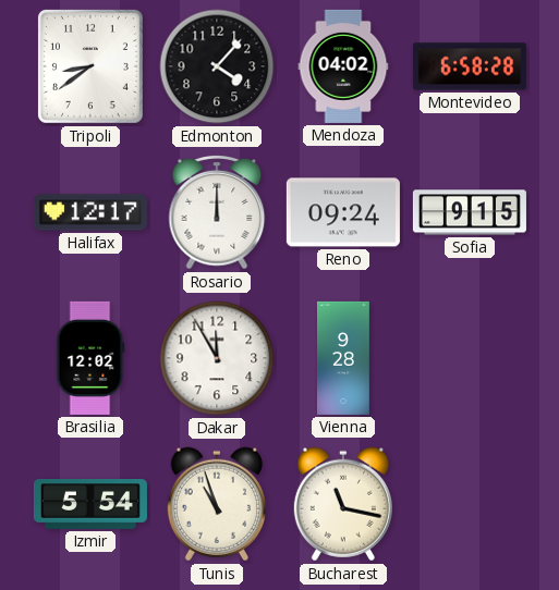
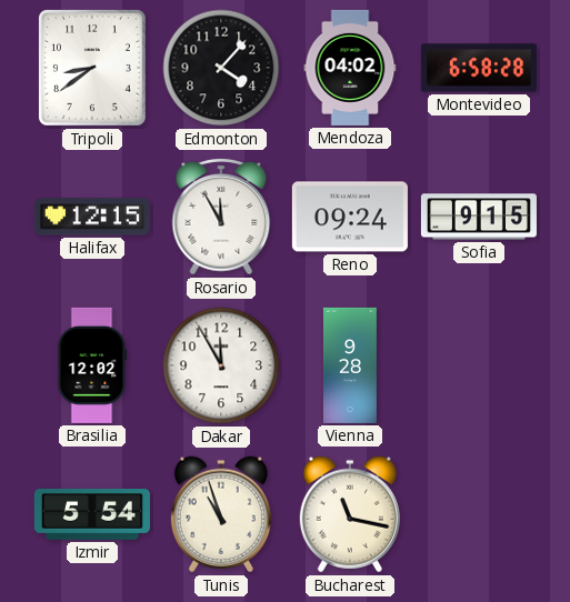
Halifax: 12:17 -> 12:15 (92, 217)
Rosario: 12:00 -> 11:55 (221, 217)
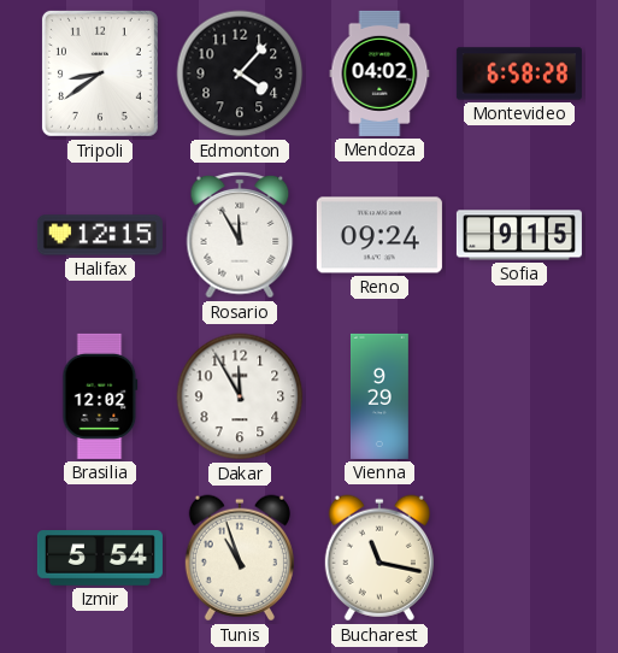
Vienna: 9:28 -> 9:29 (381, 396)
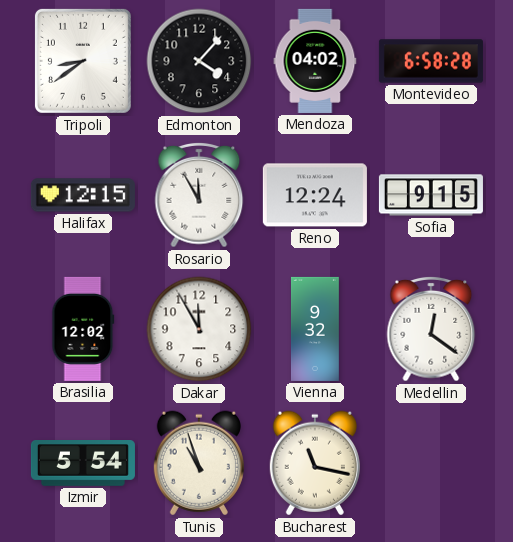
Reno: 09:24 -> 12:24 (315, 195)
Vienna: 9:29 -> 9:32 (316, 329)
Medellin: none -> 12:21 (431, 329)
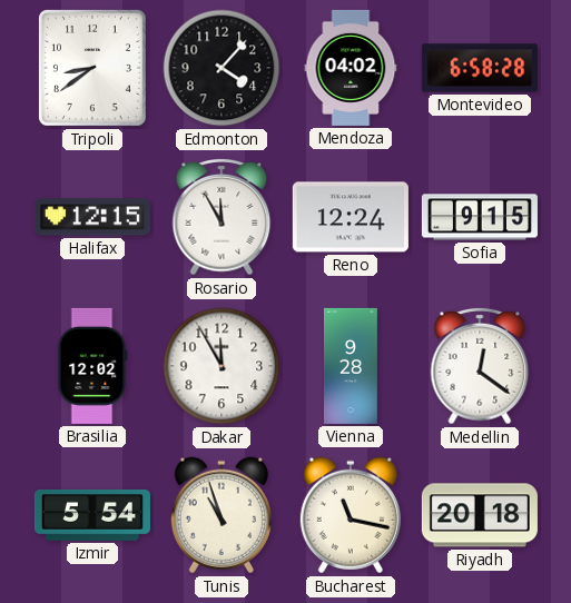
Vienna: 9:32 -> 9:28 (352, 366)
Riyadh: none -> 20:18 (480, 515)
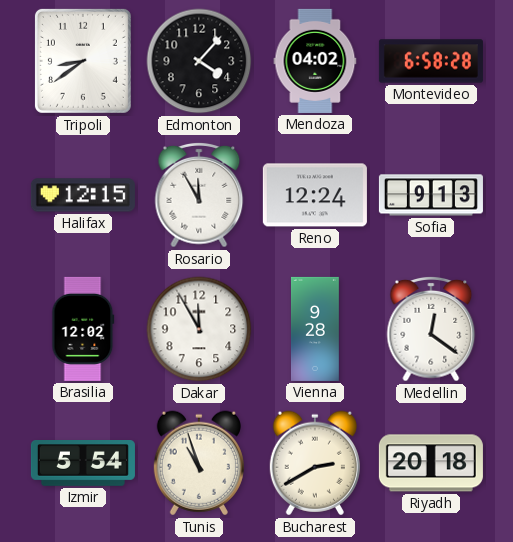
Sofia: 9:15 -> 9:13 (431, 195)
Bucharest: 11:17 -> 2:40 (315, 463)
